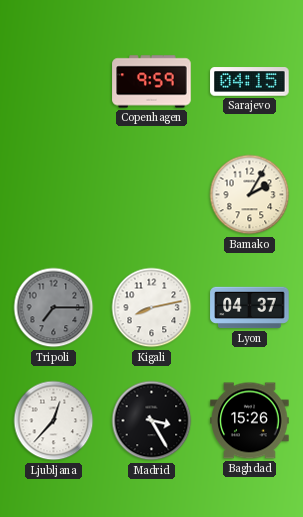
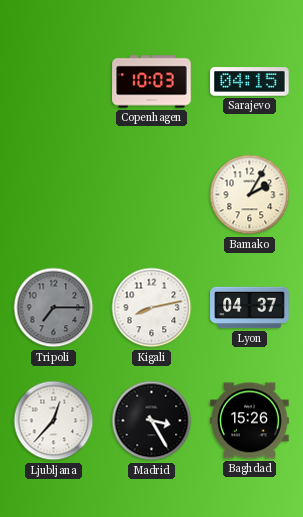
Copenhagen: 9:59 -> 10:03 (152, 82)
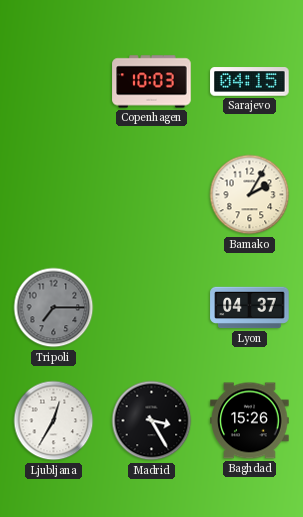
Kigali: 8:13 -> none (152, 308)
Ljubljana: 12:37 -> 12:35 (54, 421)
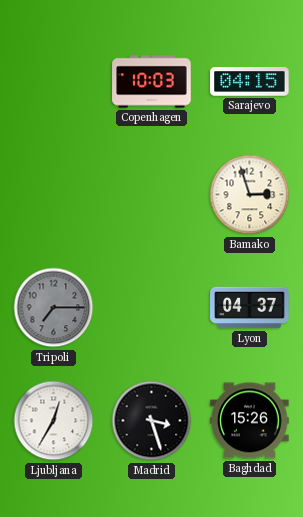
Bamako: 2:05 -> 2:57 (250, 195)
Madrid: 3:25 -> 3:27 (152, 421)
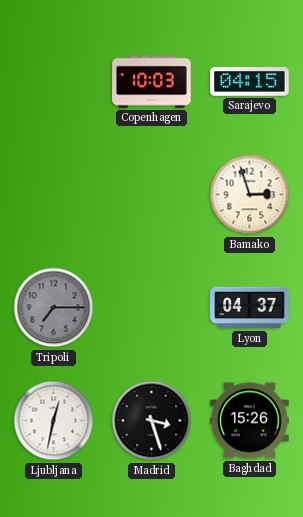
Ljubljana: 12:35 -> 12:32 (54, 421)
